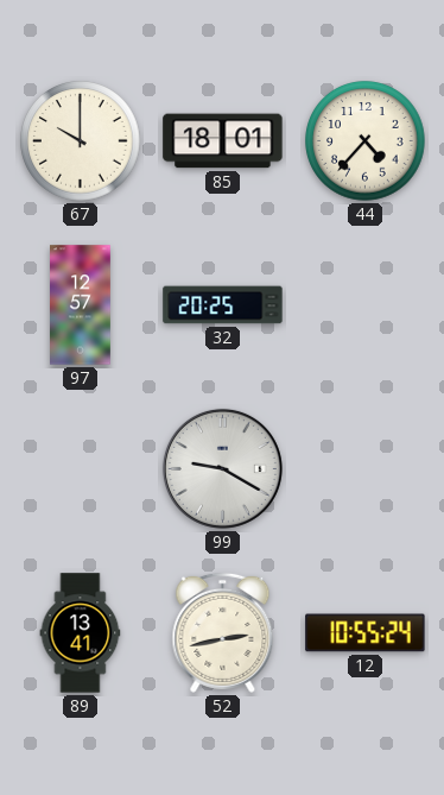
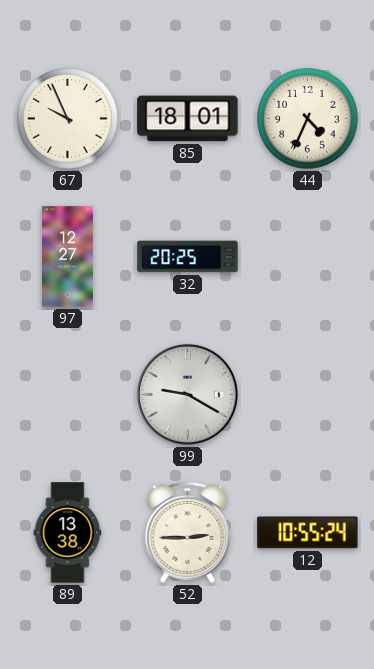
67: 10:00 -> 9:56 (68, 119)
44: 4:37 -> 4:34 (308, 119)
97: 12:57 -> 12:27 (68, 257)
89: 13:41 -> 13:38 (68, 533)
52: 2:43 -> 2:45 (188, 532)
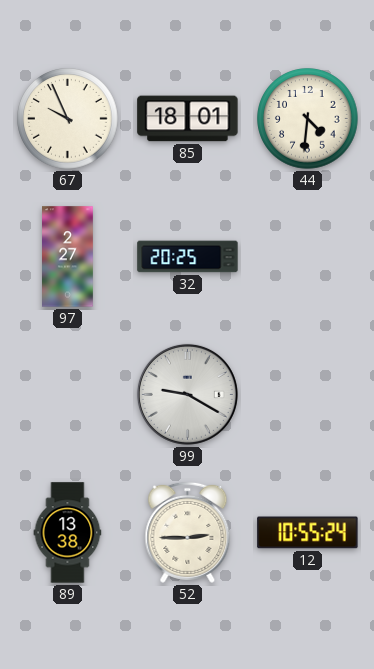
44: 4:34 -> 4:31 (308, 119)
97: 12:27 -> 2:27 (68, 257)
